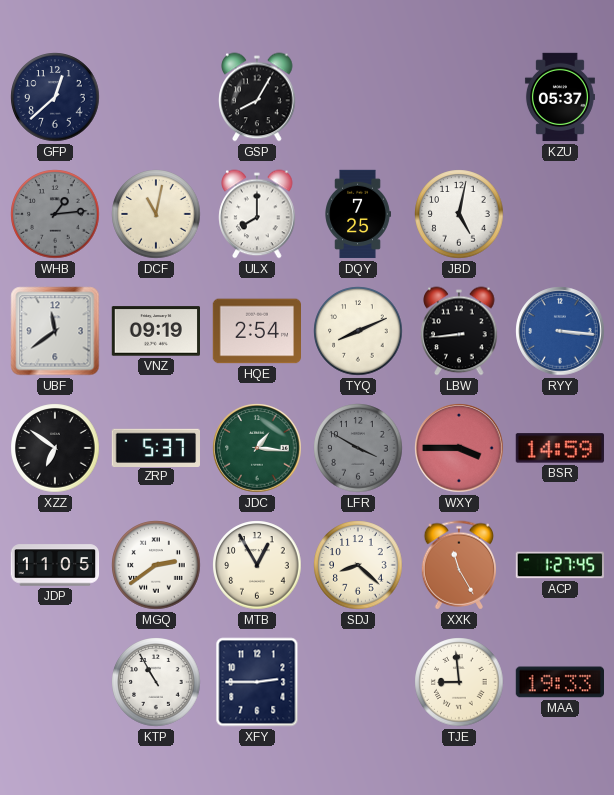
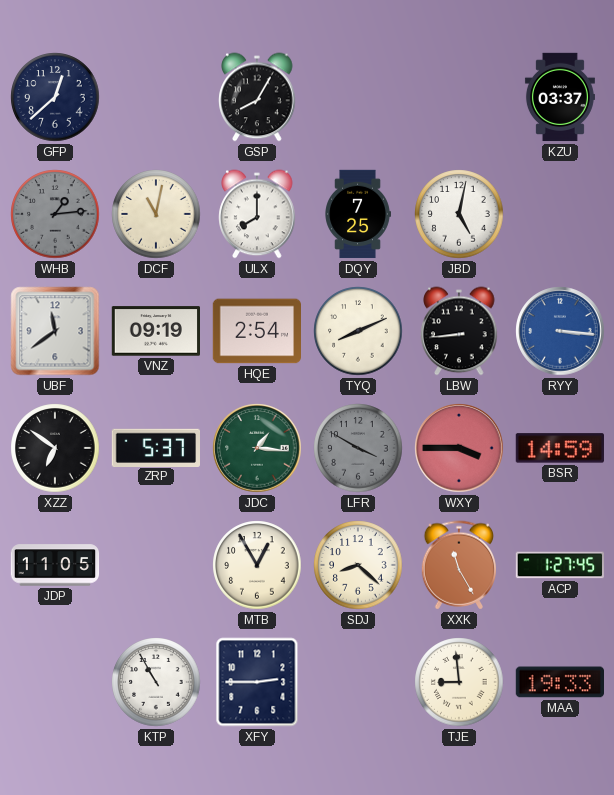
KZU: 05:37 -> 03:37 (560, 97)
MGQ: 2:39 -> none (156, 565)
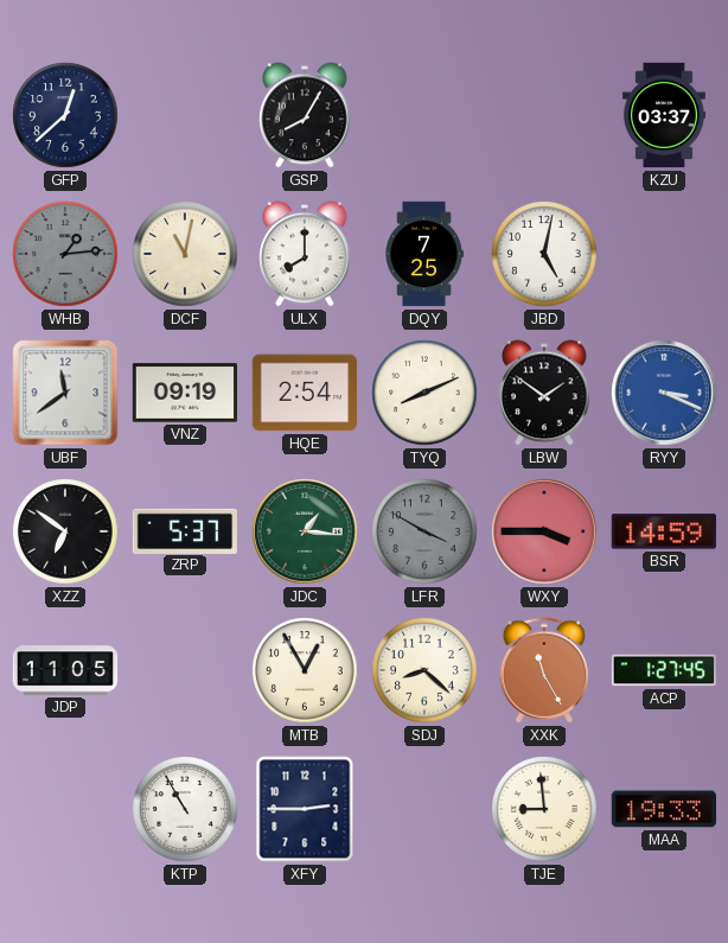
LBW: 8:44 -> 1:51 (544, 393)
RYY: 3:16 -> 3:19 (664, 393)
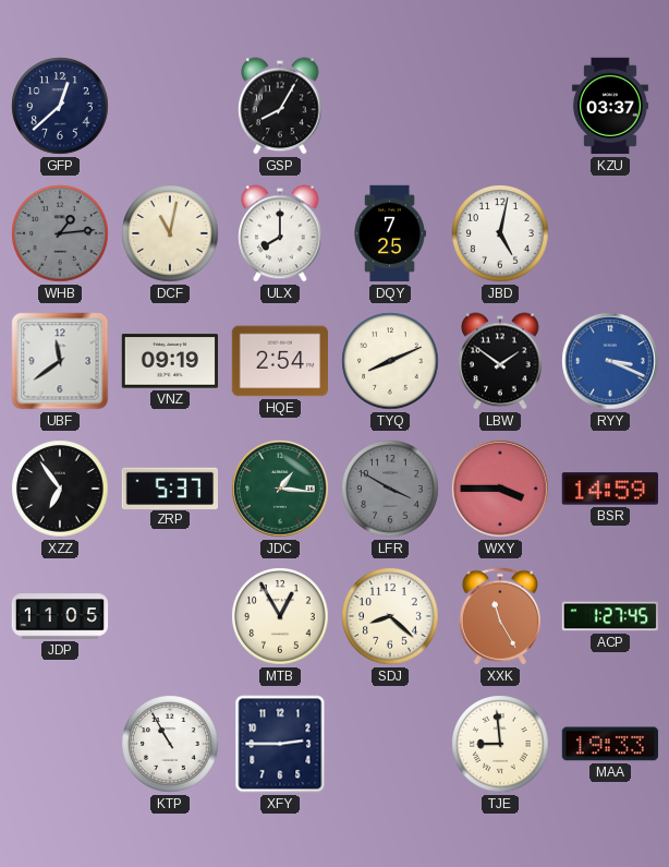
XZZ: 6:51 -> 6:54 (60, 489)
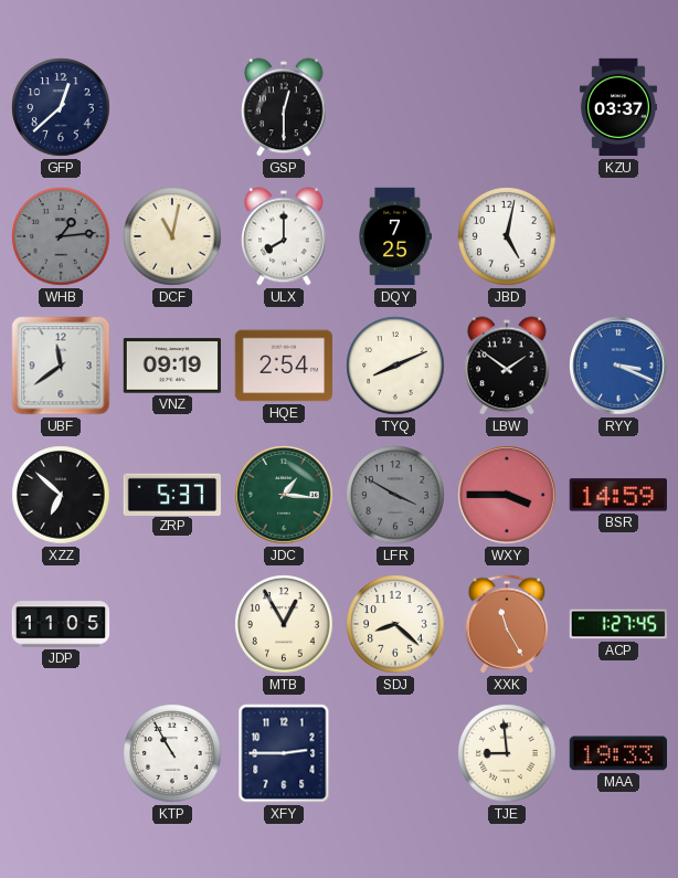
GSP: 8:05 -> 12:30 (284, 107)
XZZ: 6:54 -> 6:52 (61, 495)
